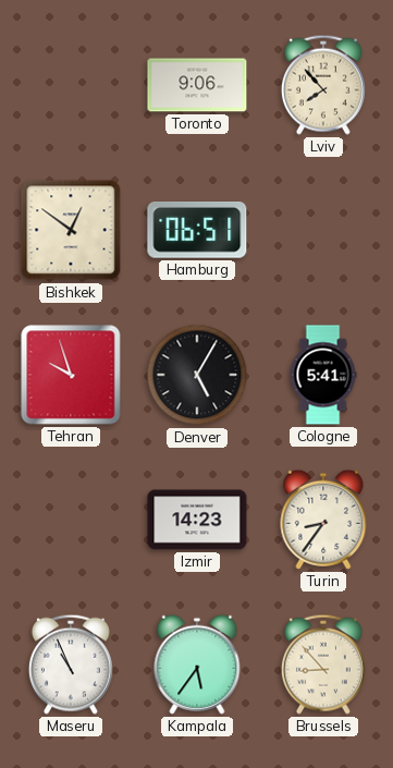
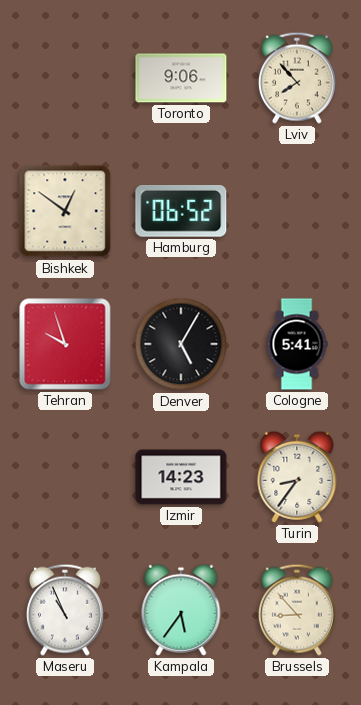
Hamburg: 06:51 -> 06:52 (181, 211)
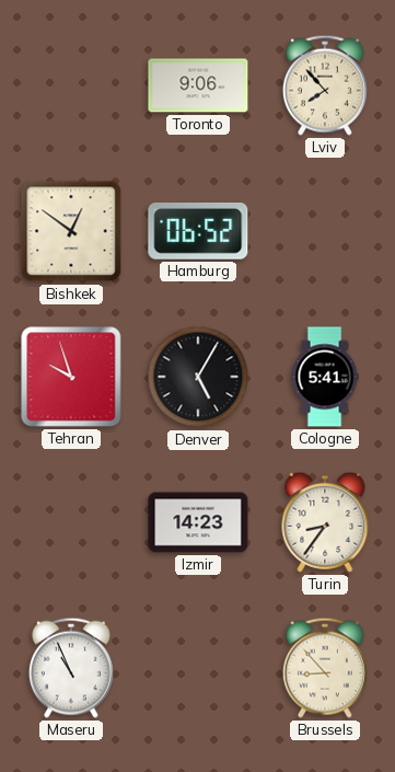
Kampala: 5:36 -> none (181, 610)
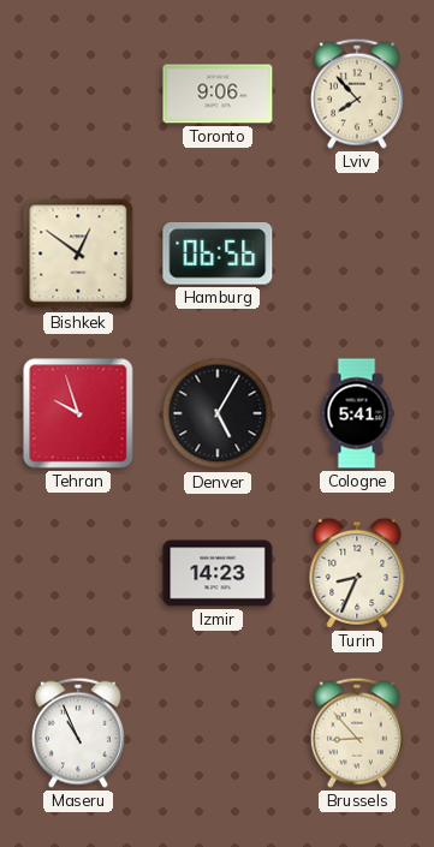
Hamburg: 06:52 -> 06:56 (218, 253)
Turin: 8:36 -> 8:34 (357, 573)
